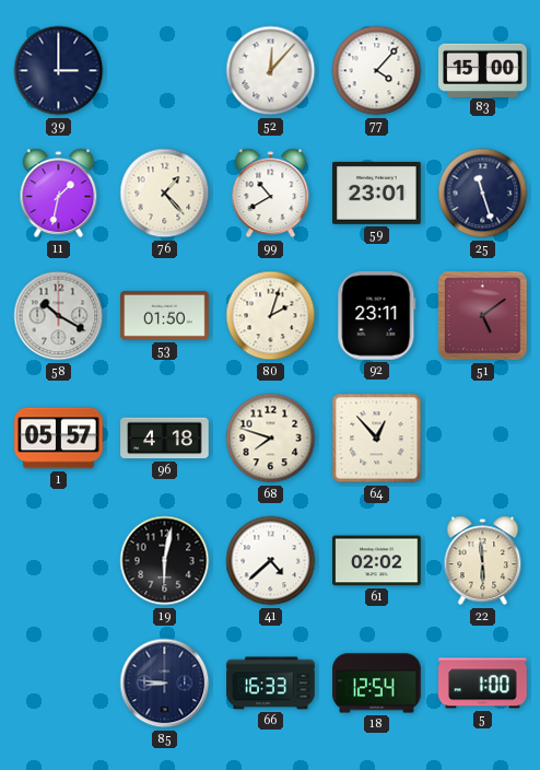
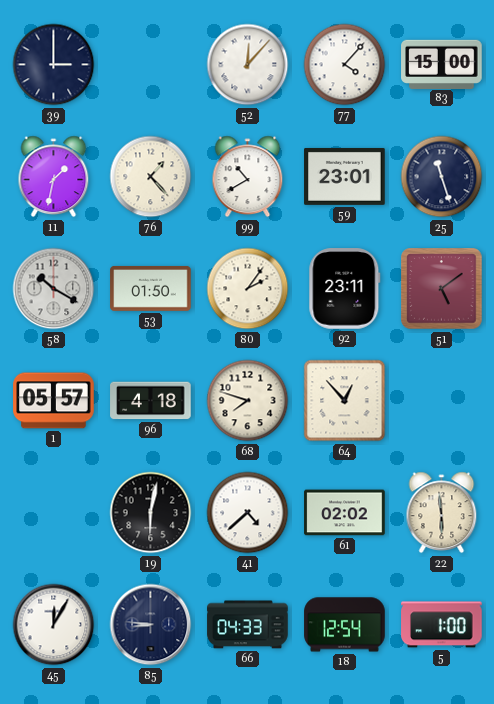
80: 2:03 -> 2:06 (248, 289)
45: none -> 12:05 (54, 625)
66: 16:33 -> 04:33 (248, 625)
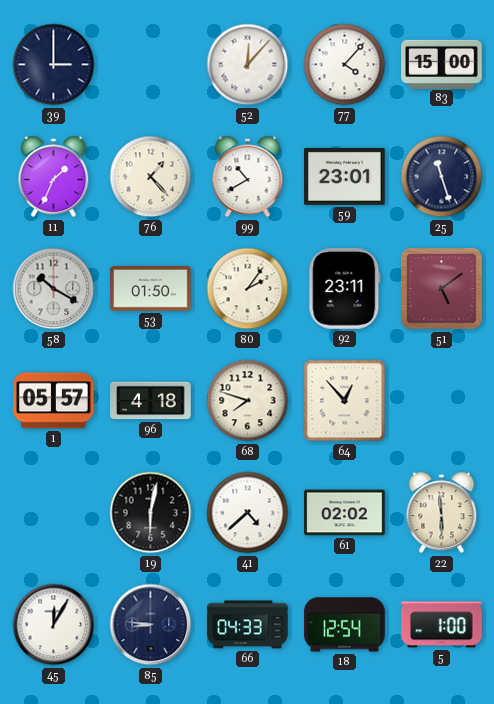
11: 1:32 -> 1:34 (54, 177)
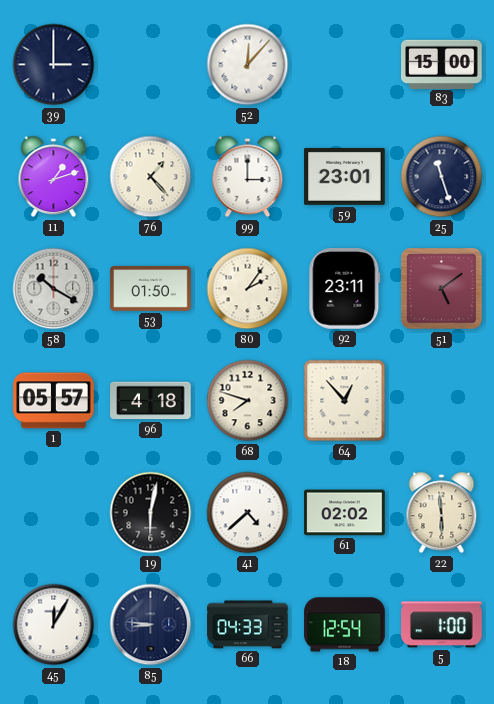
77: 4:07 -> none (345, 65)
11: 1:34 -> 1:12 (54, 177)
99: 10:40 -> 3:00 (248, 177)
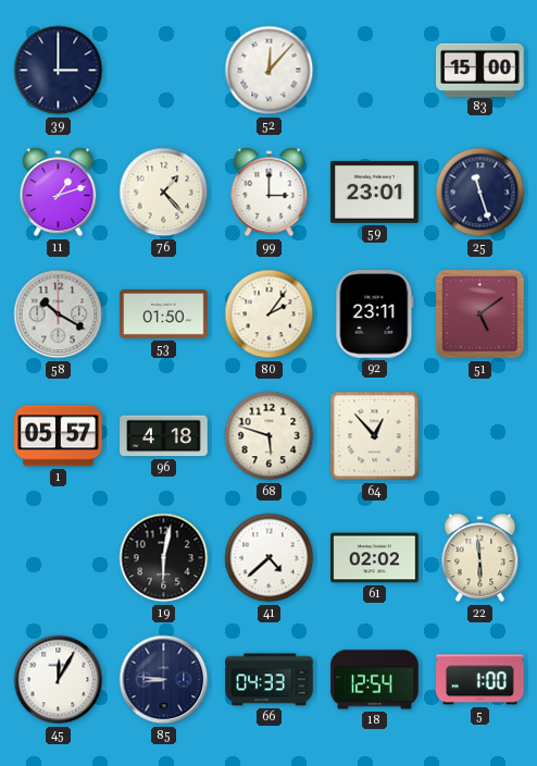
68: 7:48 -> 5:48 (270, 436)
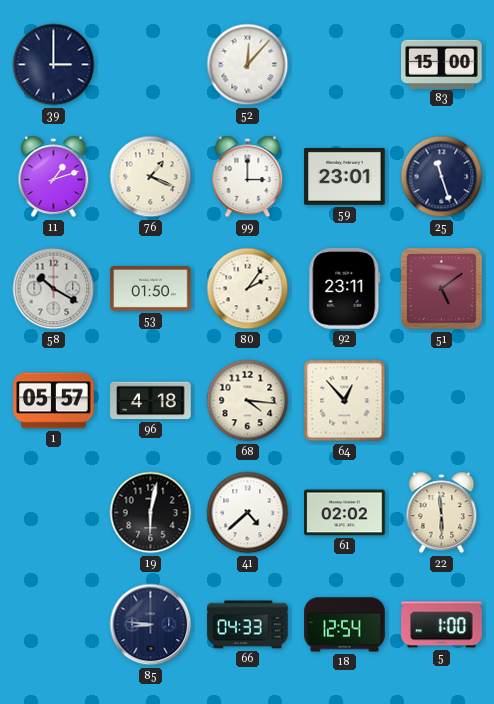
76: 1:23 -> 1:19 (151, 177)
68: 5:48 -> 4:16 (248, 401)
45: 12:05 -> none (59, 680)
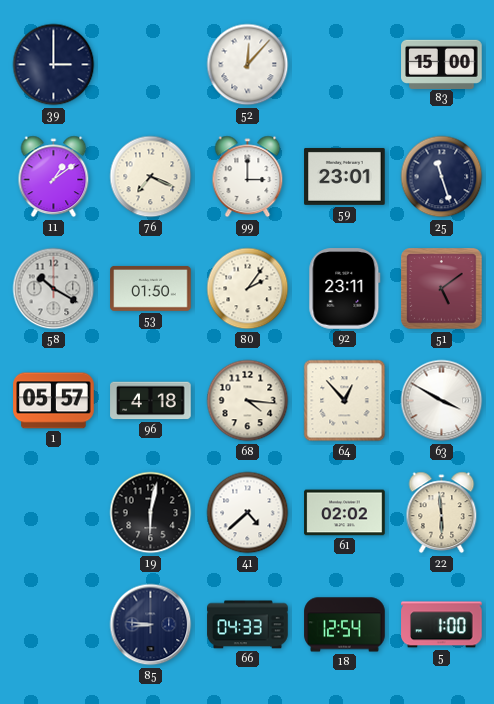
11: 1:12 -> 1:09 (54, 177)
76: 1:19 -> 7:19 (151, 177)
63: none -> 3:50 (442, 401)
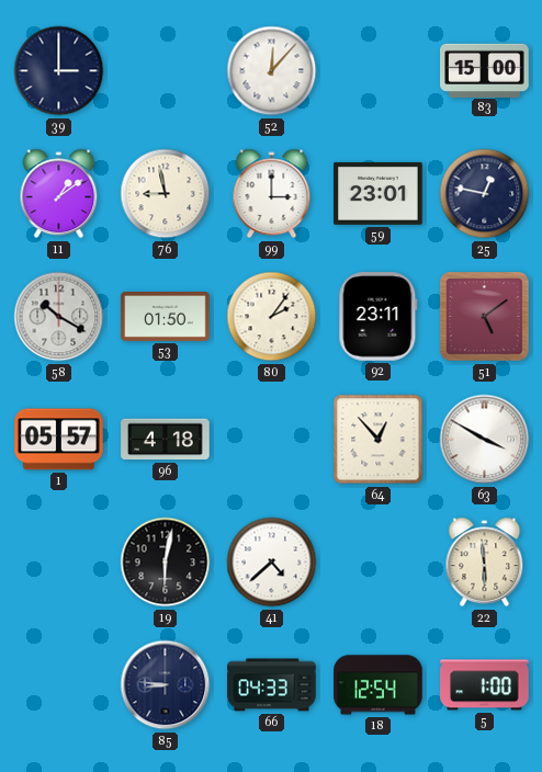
76: 7:19 -> 8:58 (166, 194)
25: 11:27 -> 12:47 (485, 194)
68: 4:16 -> none (248, 401)
61: 02:02 -> none (345, 513)
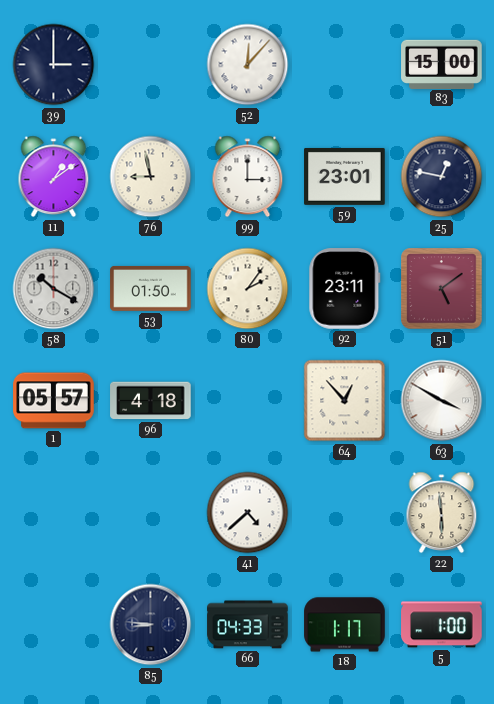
19: 6:02 -> none (166, 563)
18: 12:54 -> 1:17 (345, 625)
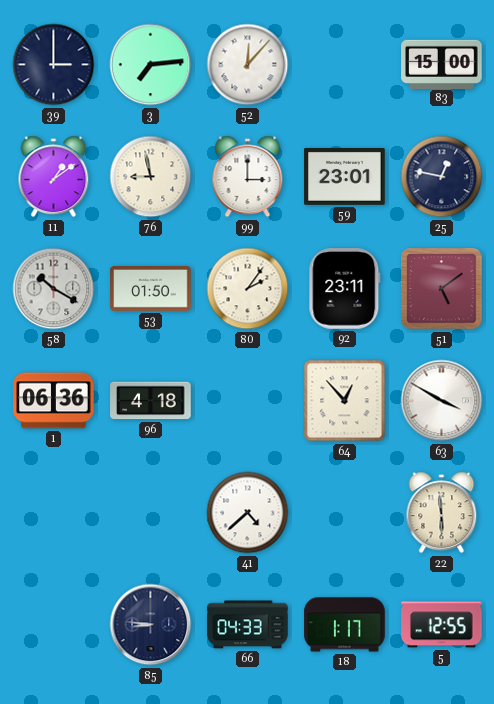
3: none -> 7:14 (151, 65)
1: 05:57 -> 06:36 (54, 401)
5: 1:00 -> 12:55 (442, 625)
